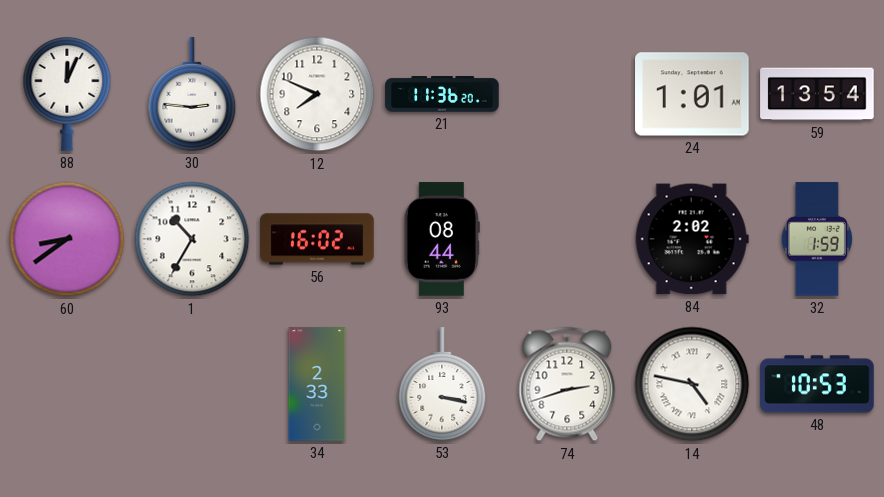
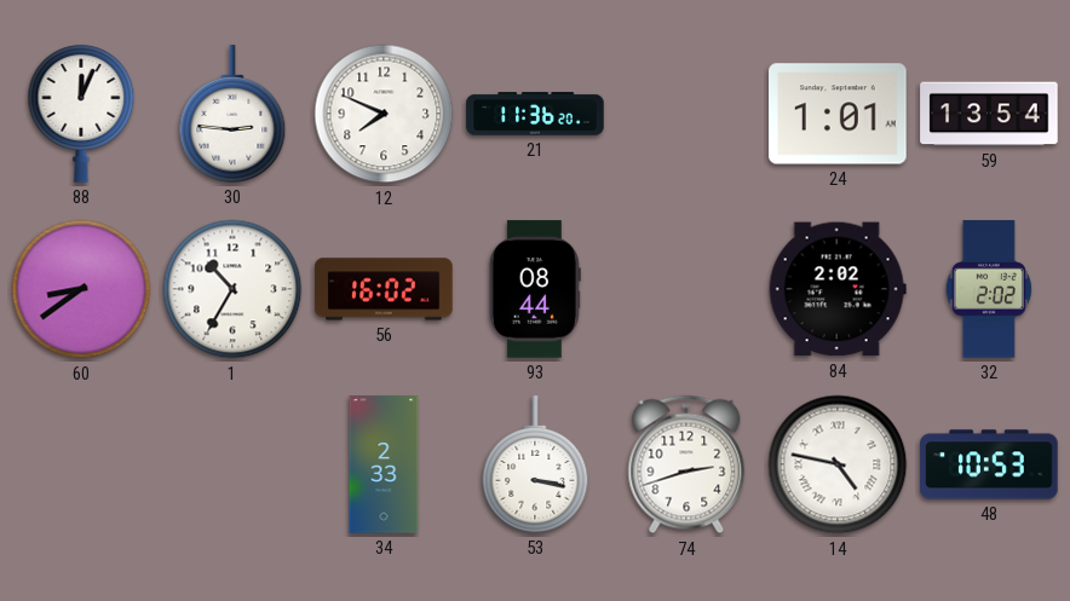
32: 1:59 -> 2:02 (989, 289)
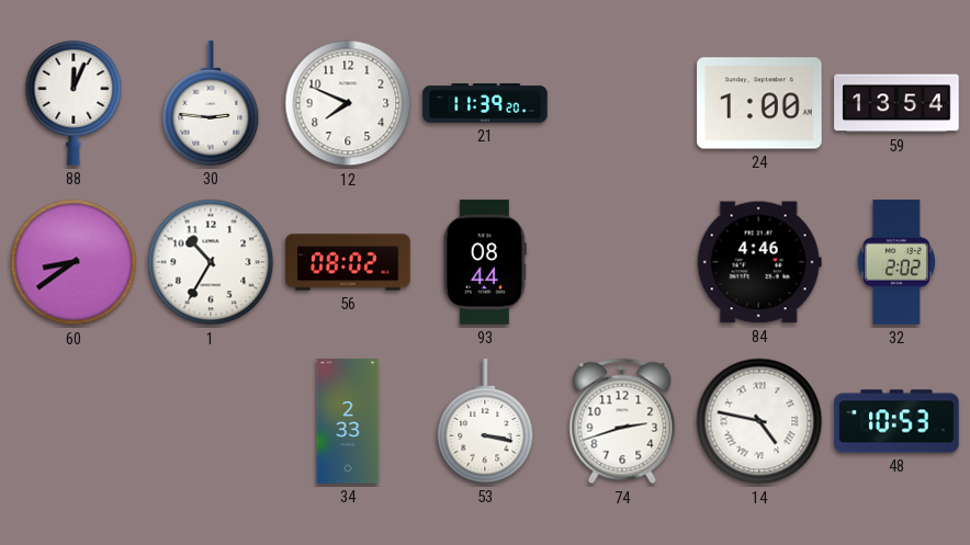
21: 11:36 -> 11:39 (485, 103)
24: 1:01 -> 1:00 (759, 103)
56: 16:02 -> 08:02 (348, 262)
84: 2:02 -> 4:46 (759, 262)
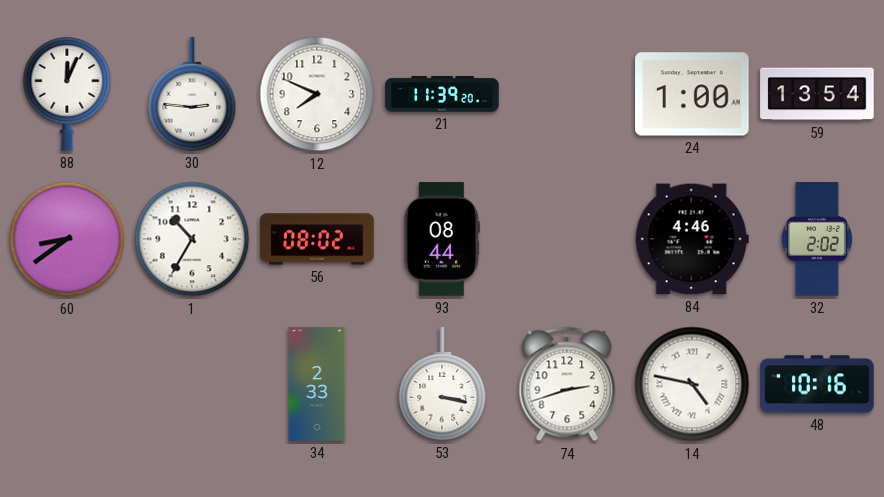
48: 10:53 -> 10:16 (817, 384)
